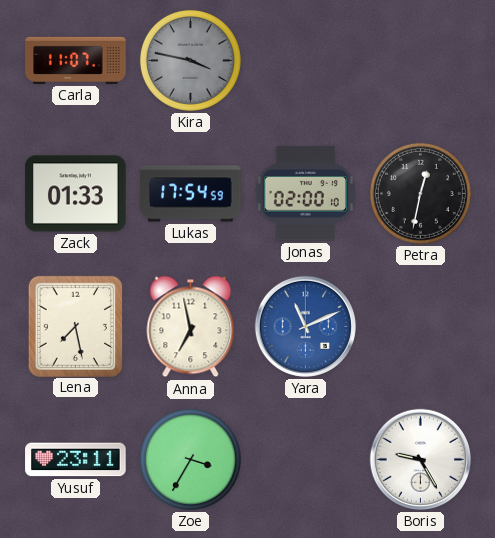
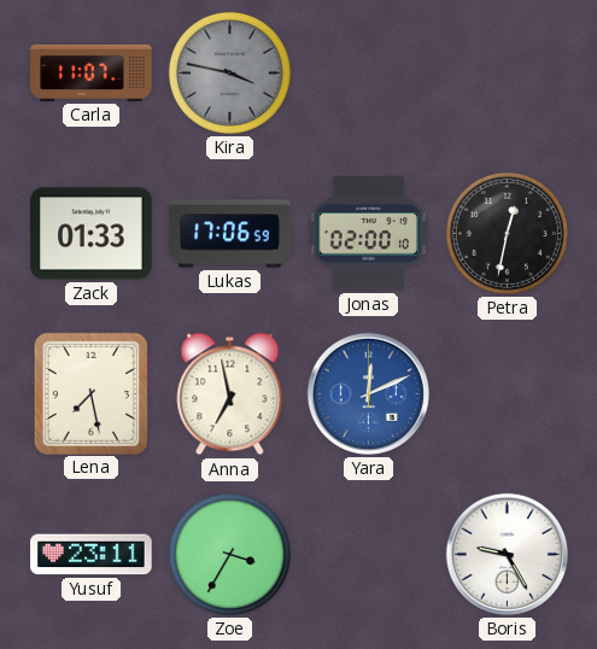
Lukas: 17:54 -> 17:06 (230, 234)
Yara: 11:11 -> 12:11 (368, 393)
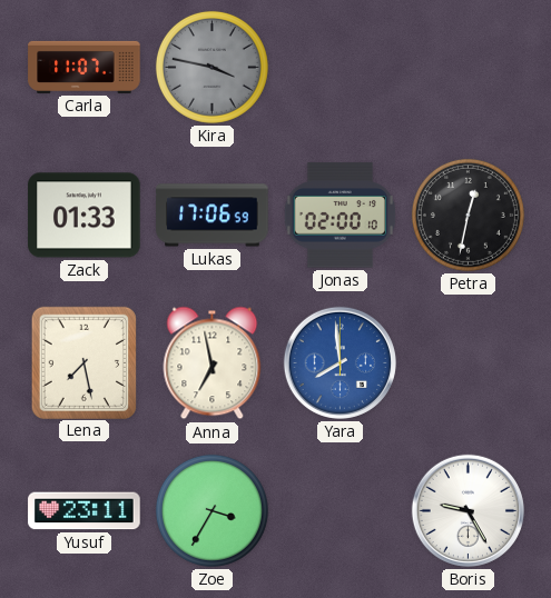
Yara: 12:11 -> 7:59 (340, 362)
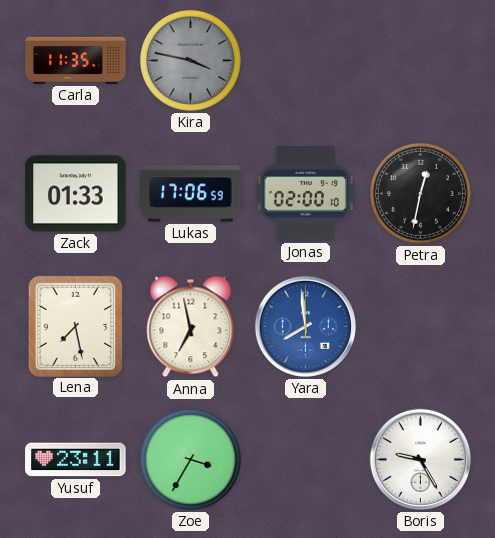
Carla: 11:07 -> 11:35 (76, 60)
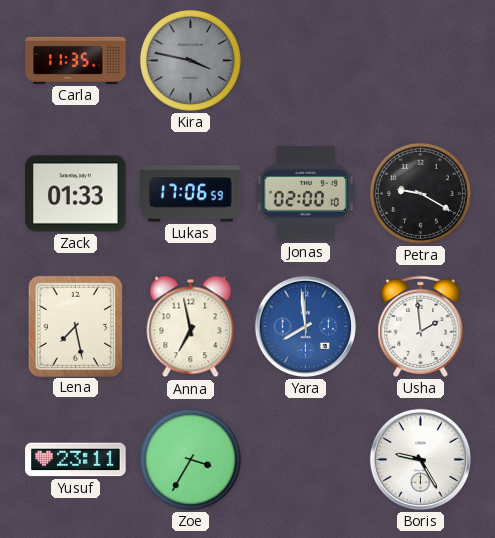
Petra: 12:32 -> 9:20 (420, 193)
Usha: none -> 1:59 (421, 326)
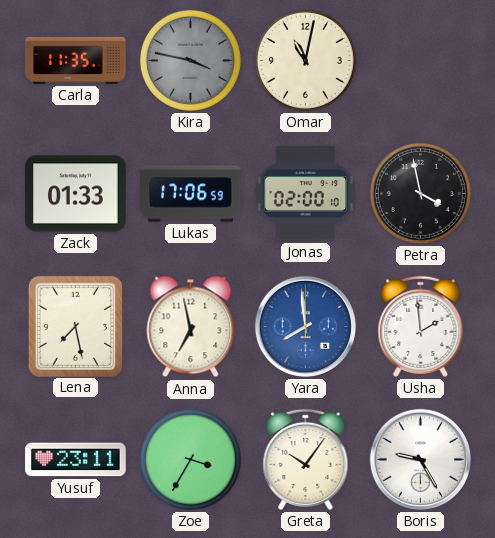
Omar: none -> 11:02 (305, 60)
Petra: 9:20 -> 3:58 (420, 193)
Greta: none -> 10:06 (306, 459)
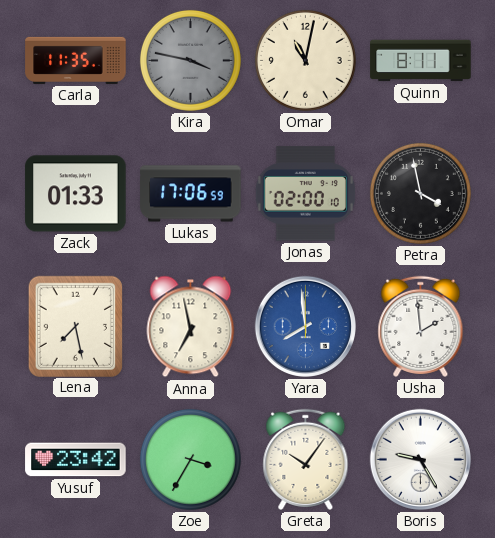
Quinn: none -> 8:11 (421, 61)
Yusuf: 23:11 -> 23:42 (76, 460)
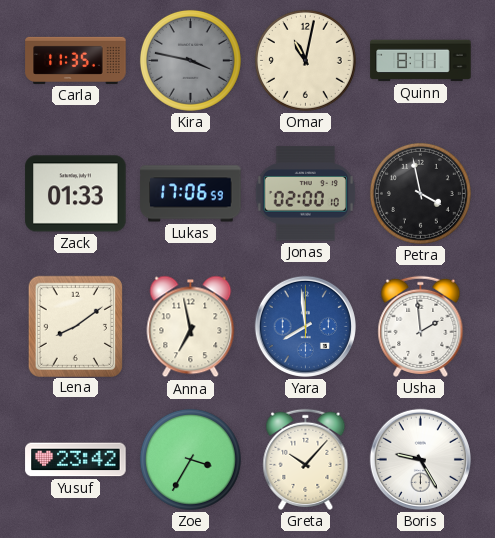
Lena: 7:28 -> 8:09 (75, 326)
Greta: 10:06 -> 10:07 (306, 459)
